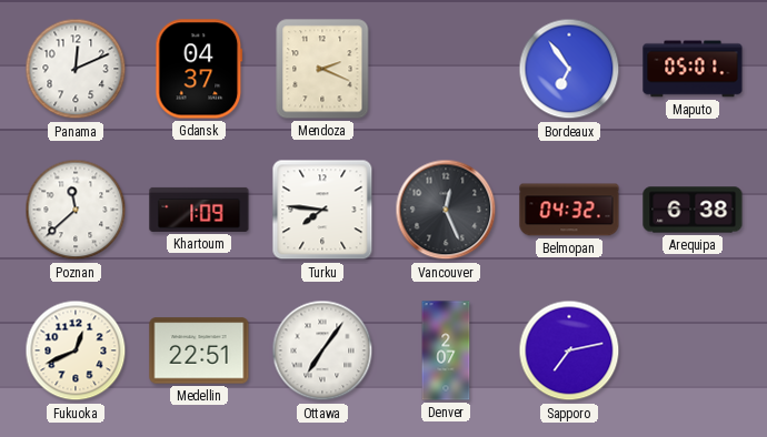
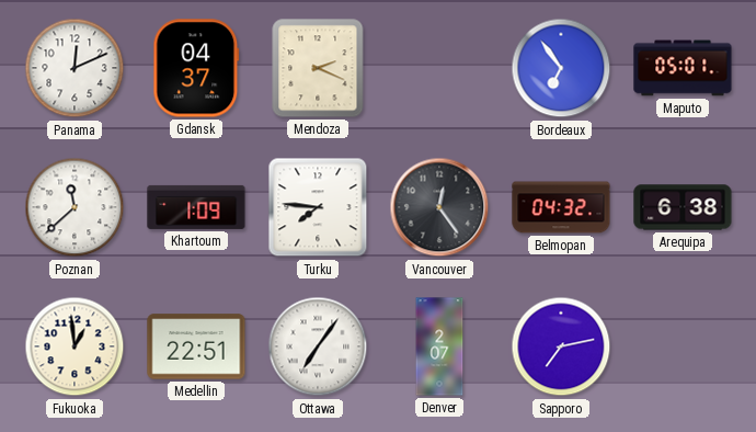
Vancouver: 12:26 -> 12:24 (439, 207)
Fukuoka: 12:41 -> 12:59 (75, 346)
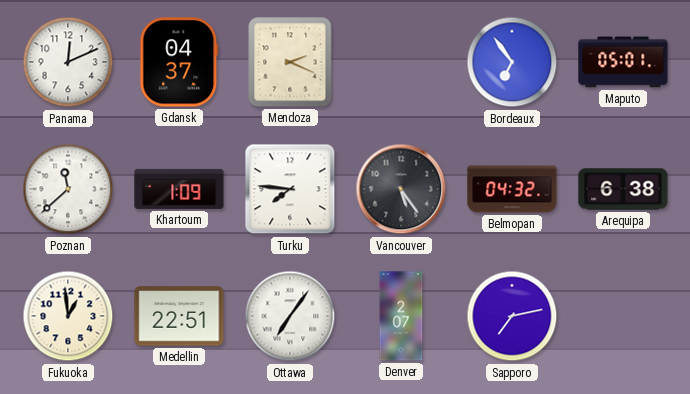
Vancouver: 12:24 -> 5:24 (401, 189)
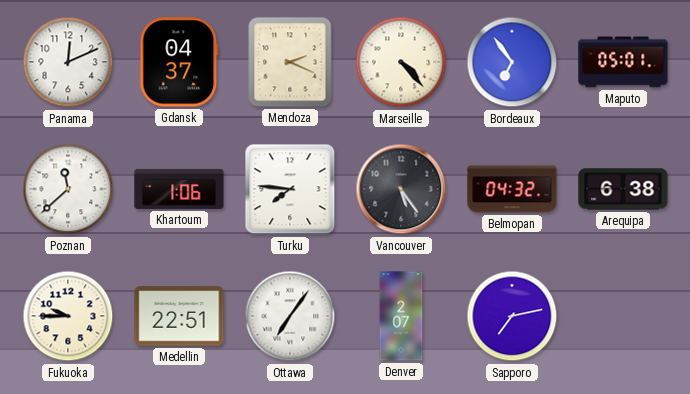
Marseille: none -> 4:23 (401, 62)
Khartoum: 1:09 -> 1:06 (179, 189)
Fukuoka: 12:59 -> 9:45 (68, 316)
